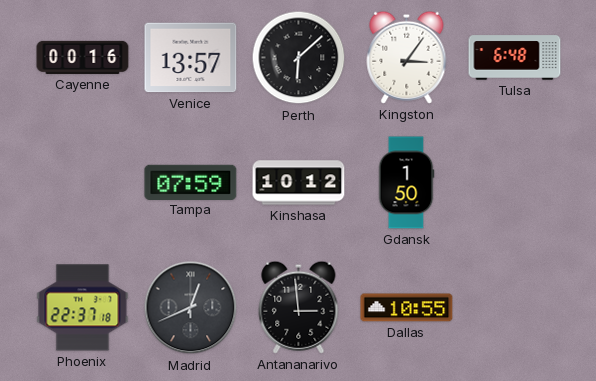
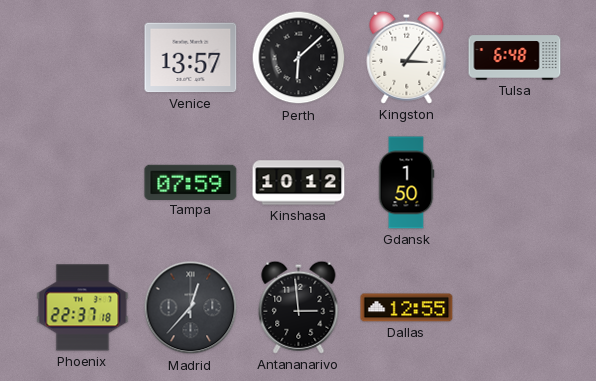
Cayenne: 00:16 -> none (83, 57)
Madrid: 12:41 -> 12:37 (191, 308)
Dallas: 10:55 -> 12:55 (407, 308)
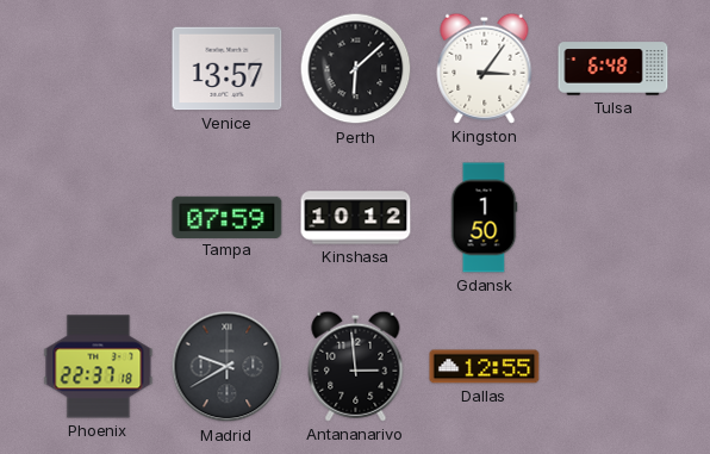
Madrid: 12:37 -> 9:40 (228, 367)
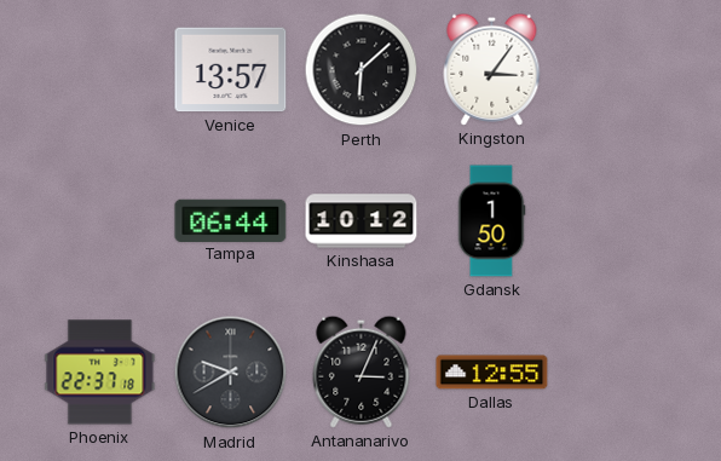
Tulsa: 6:48 -> none (614, 69)
Tampa: 07:59 -> 06:44 (231, 220)
Antananarivo: 2:59 -> 3:04 (362, 371)
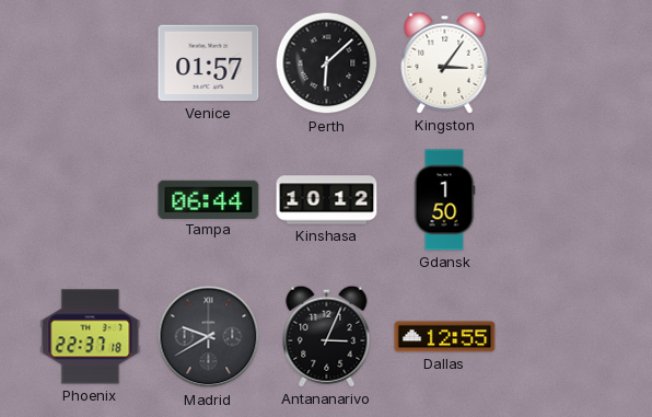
Venice: 13:57 -> 01:57 (209, 63)
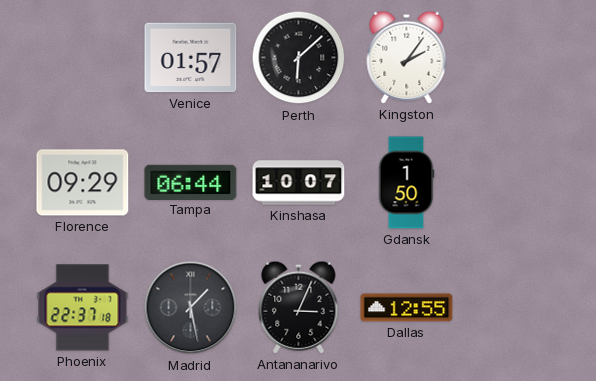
Kingston: 3:06 -> 2:06 (407, 57)
Florence: none -> 09:29 (83, 183)
Kinshasa: 10:12 -> 10:07 (299, 183)
Madrid: 9:40 -> 1:28 (191, 308)
